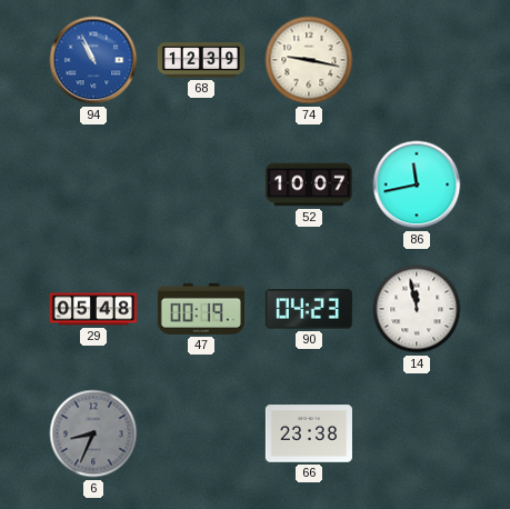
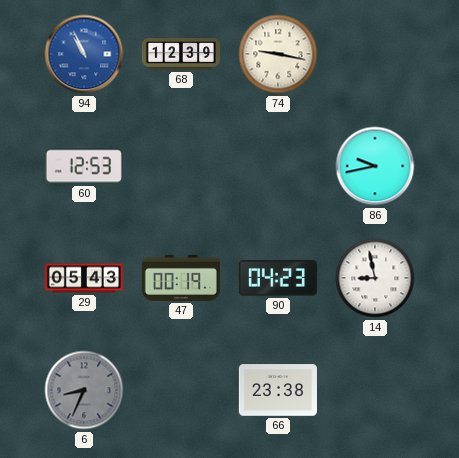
60: none -> 12:53 (84, 166)
52: 10:07 -> none (309, 184)
86: 11:43 -> 9:43 (375, 166)
29: 05:48 -> 05:43 (84, 278)
14: 11:58 -> 8:58 (375, 278)
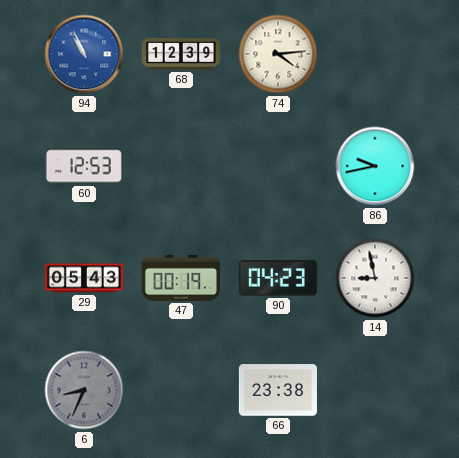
74: 9:17 -> 4:14 (278, 54)
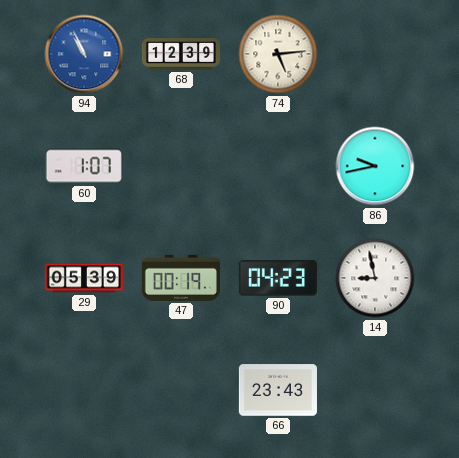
74: 4:14 -> 5:14 (278, 54)
60: 12:53 -> 1:07 (84, 166)
29: 05:43 -> 05:39 (84, 278)
6: 8:34 -> none (84, 390)
66: 23:38 -> 23:43 (278, 390)
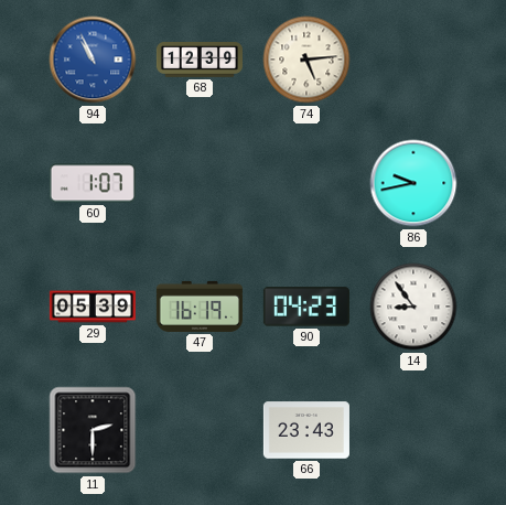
47: 00:19 -> 16:19 (200, 307)
14: 8:58 -> 8:54 (413, 307)
11: none -> 2:30 (93, 430)
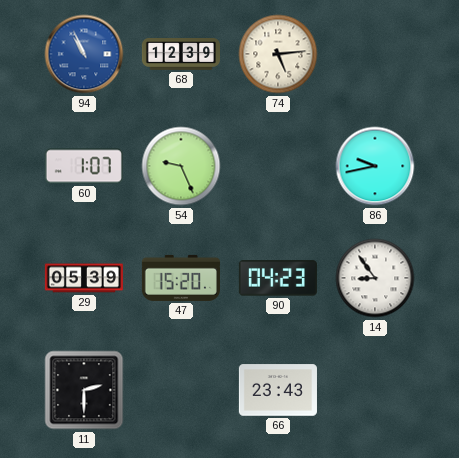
54: none -> 9:26 (181, 166)
47: 16:19 -> 15:20 (181, 278)
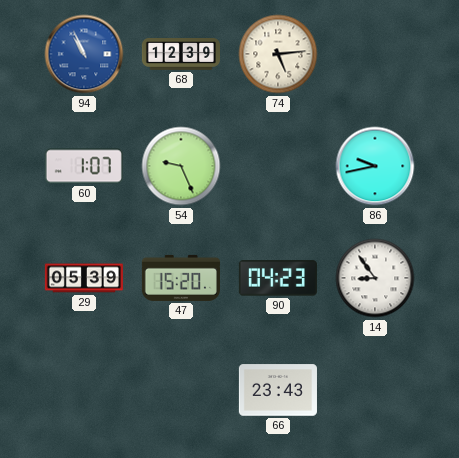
11: 2:30 -> none (84, 390)
